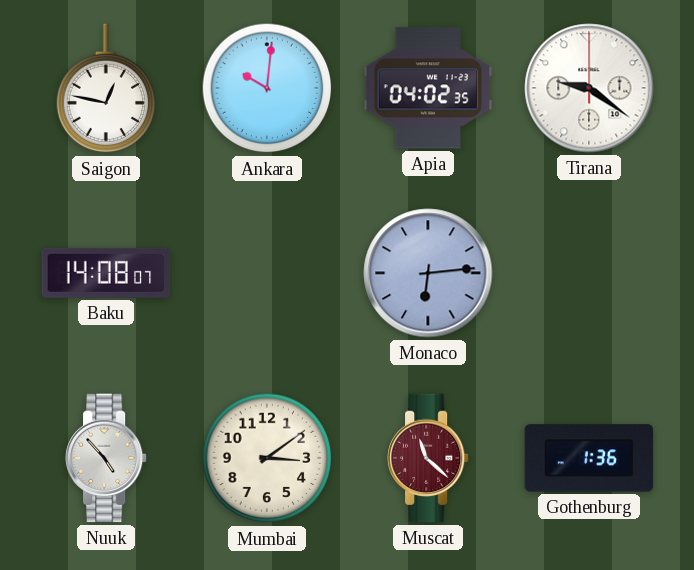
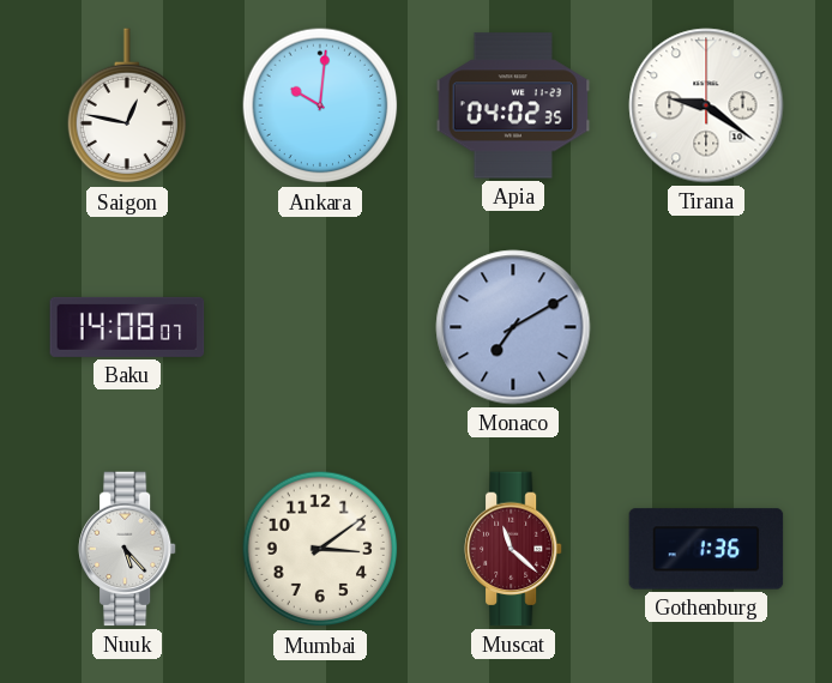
Monaco: 6:14 -> 7:10 (513, 327)
Nuuk: 4:53 -> 5:23 (127, 549)
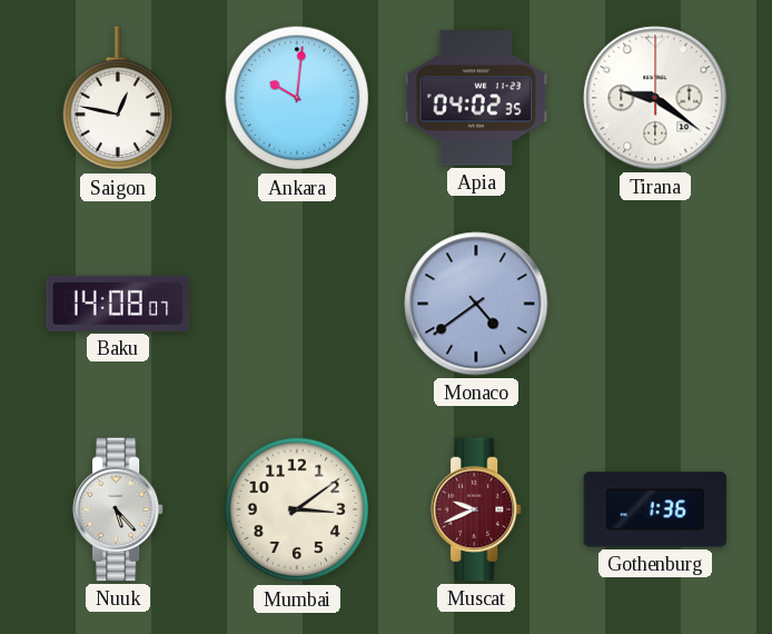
Monaco: 7:10 -> 4:39 (476, 304)
Muscat: 11:22 -> 9:41 (476, 509)
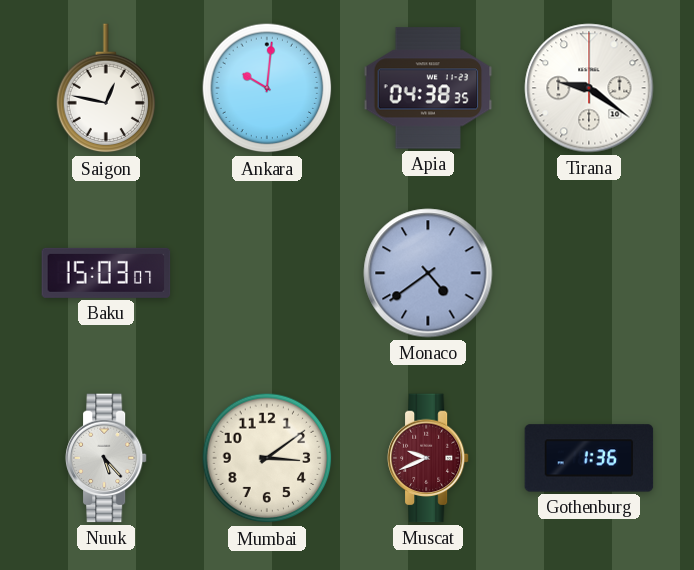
Apia: 04:02 -> 04:38 (428, 88)
Baku: 14:08 -> 15:03 (106, 273)
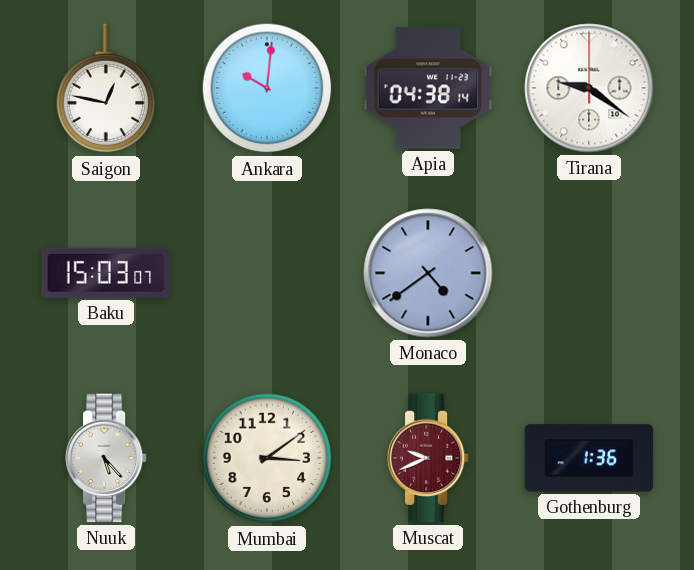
Apia: 04:38:35 -> 04:38:14 (428, 88)
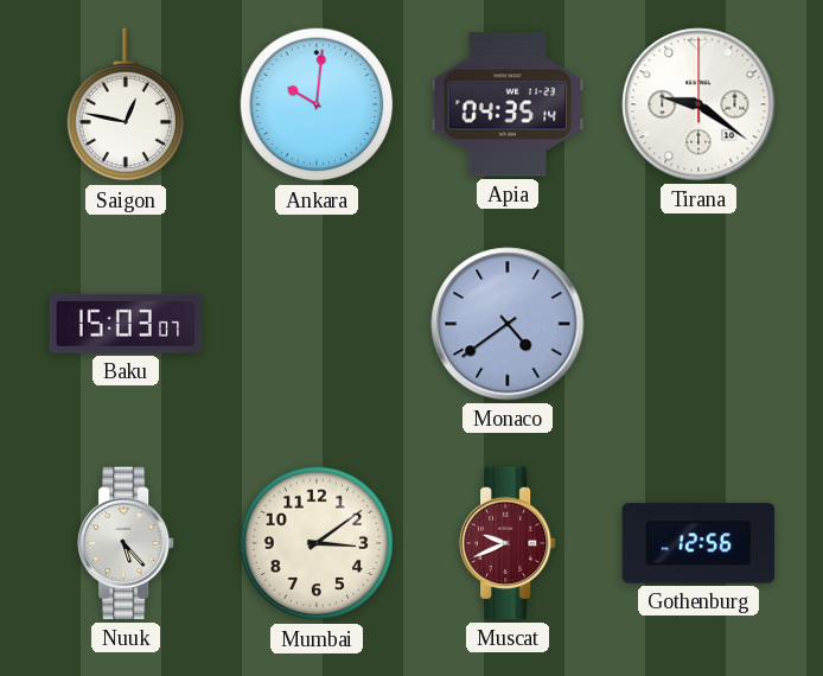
Apia: 04:38 -> 04:35 (508, 104)
Gothenburg: 1:36 -> 12:56 (698, 543)
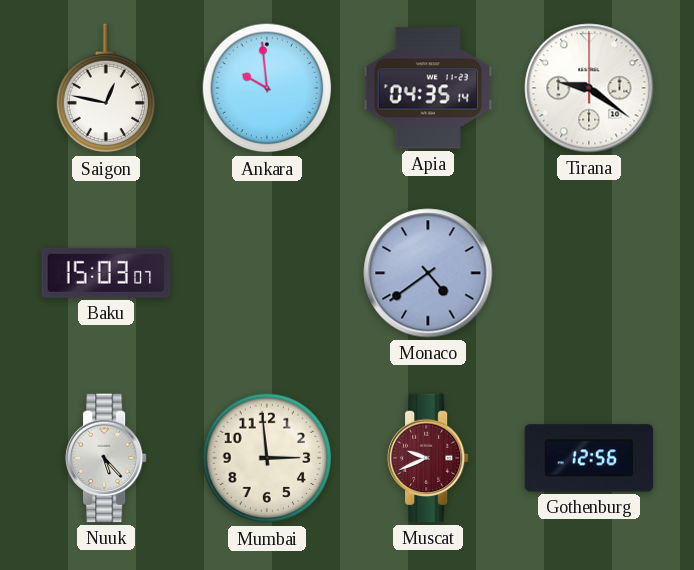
Ankara: 10:01 -> 9:59 (267, 88)
Mumbai: 3:09 -> 2:59 (267, 458)
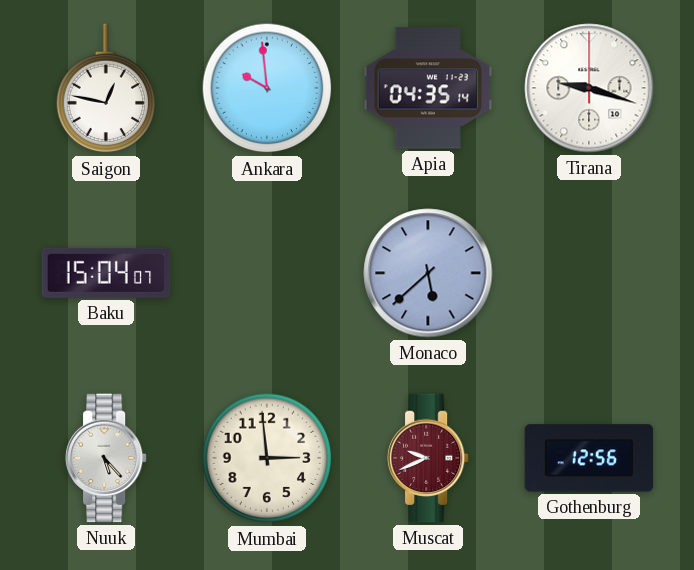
Tirana: 9:21 -> 9:18 (589, 88)
Baku: 15:03 -> 15:04 (106, 273)
Monaco: 4:39 -> 5:38 (428, 273)
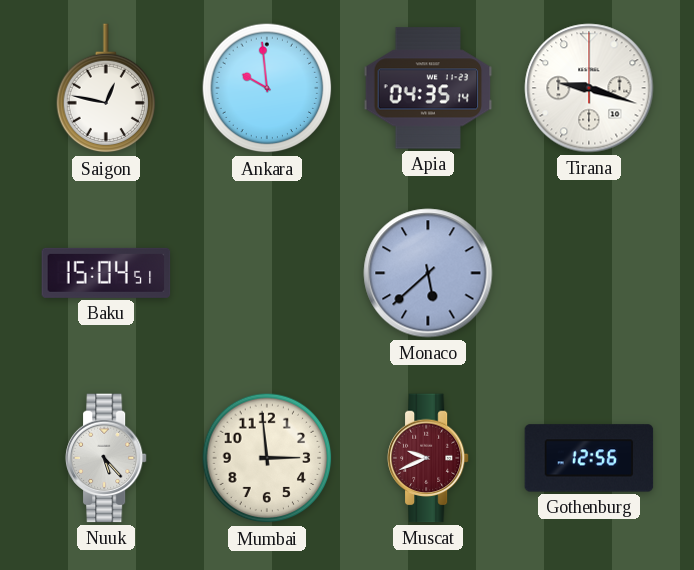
Baku: 15:04:07 -> 15:04:51 (106, 273)
